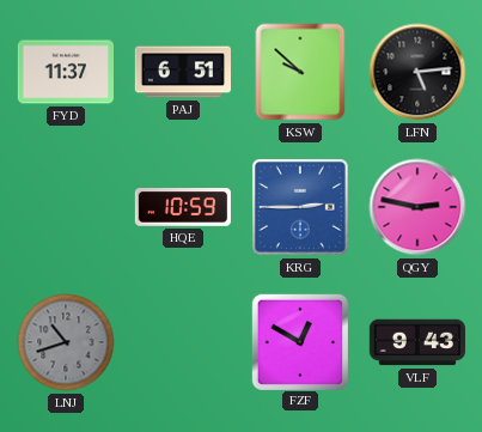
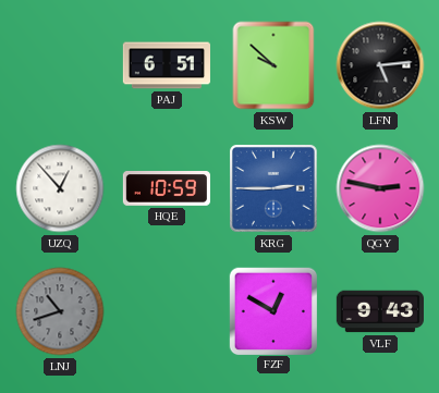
FYD: 11:37 -> none (66, 72)
UZQ: none -> 12:53 (60, 188)
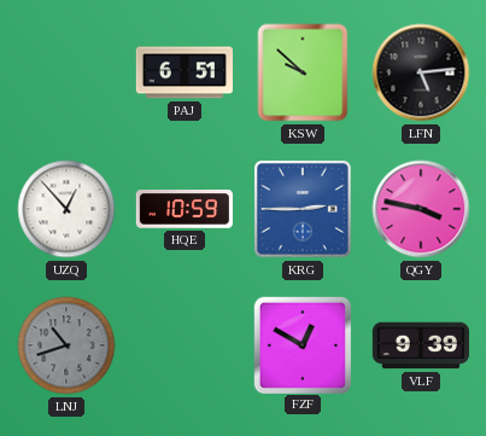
QGY: 2:47 -> 3:47 (421, 209)
VLF: 9:43 -> 9:39 (420, 345)
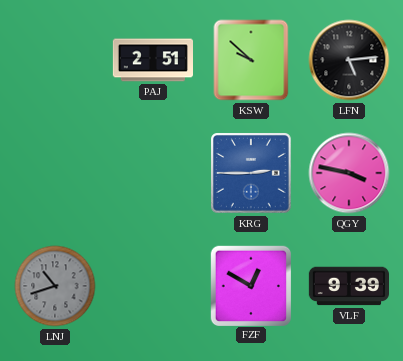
PAJ: 6:51 -> 2:51 (152, 60)
UZQ: 12:53 -> none (66, 209)
HQE: 10:59 -> none (185, 210)
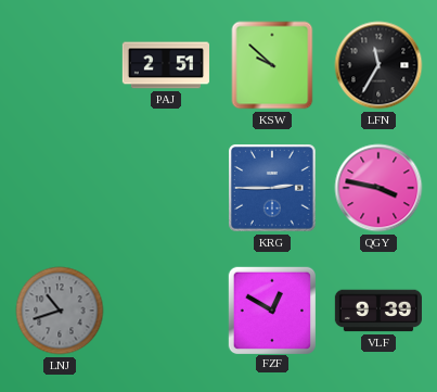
LFN: 5:14 -> 11:35 (378, 65)
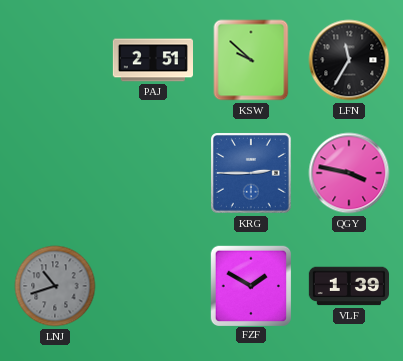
FZF: 12:50 -> 1:50 (250, 285)
VLF: 9:39 -> 1:39 (348, 286)
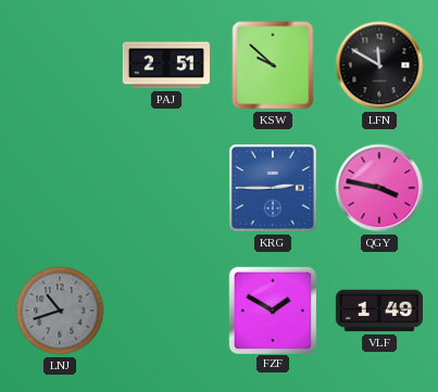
LFN: 11:35 -> 11:50 (379, 65)
VLF: 1:39 -> 1:49 (378, 311)
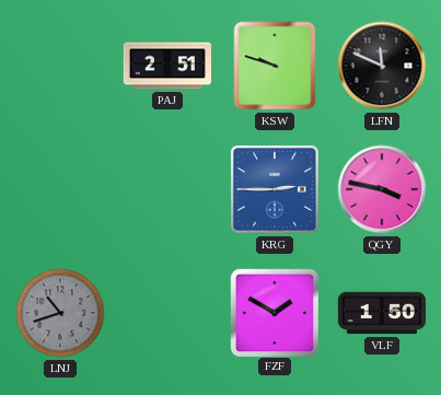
KSW: 9:52 -> 9:48 (275, 66)
LFN: 11:50 -> 11:49 (382, 66)
VLF: 1:49 -> 1:50 (381, 313)
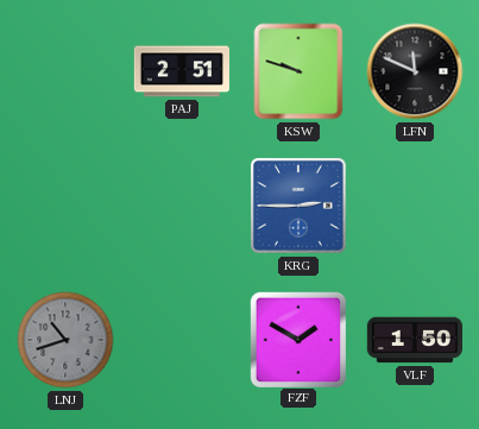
QGY: 3:47 -> none (382, 189)
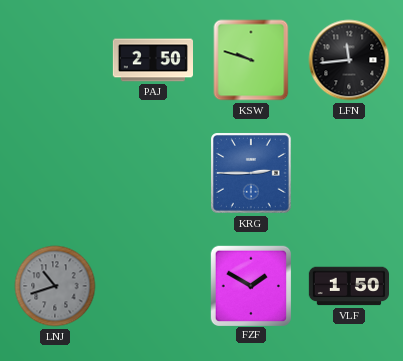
PAJ: 2:51 -> 2:50 (152, 60)
LFN: 11:49 -> 11:44 (349, 60)
